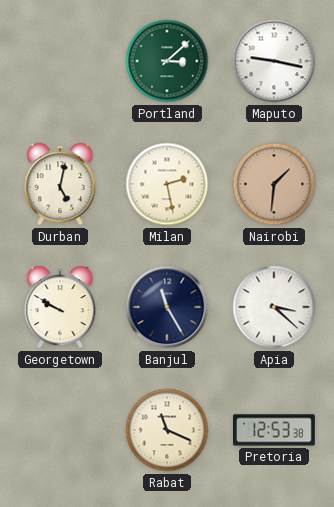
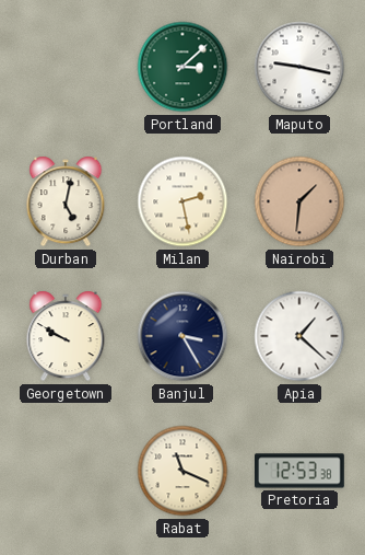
Banjul: 11:25 -> 3:25 (182, 336)
Apia: 3:22 -> 1:22 (299, 336)
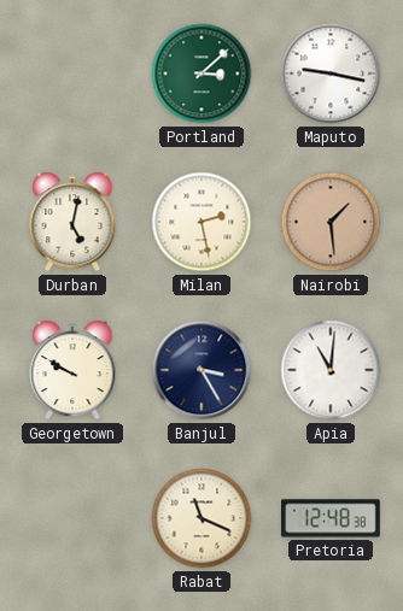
Nairobi: 1:31 -> 1:29 (331, 222)
Apia: 1:22 -> 11:01 (331, 370)
Pretoria: 12:53 -> 12:48 (332, 518)
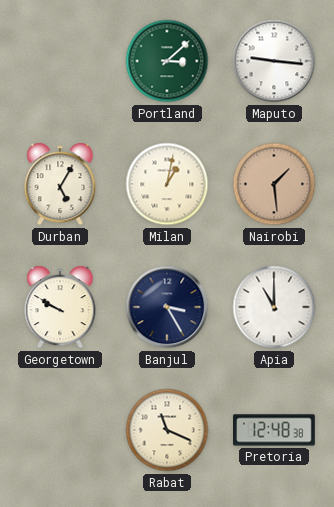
Maputo: 9:17 -> 9:16 (274, 61)
Durban: 5:02 -> 5:05 (60, 184)
Milan: 2:28 -> 1:02 (167, 184)
Apia: 11:01 -> 11:00 (274, 307)
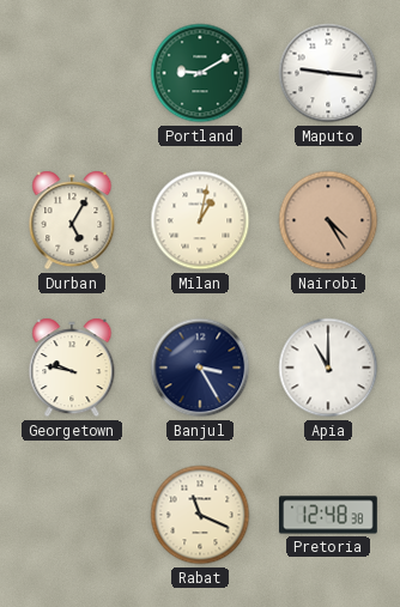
Portland: 3:08 -> 9:10 (200, 73)
Nairobi: 1:29 -> 4:25 (328, 220)
Georgetown: 9:50 -> 9:47 (72, 368)
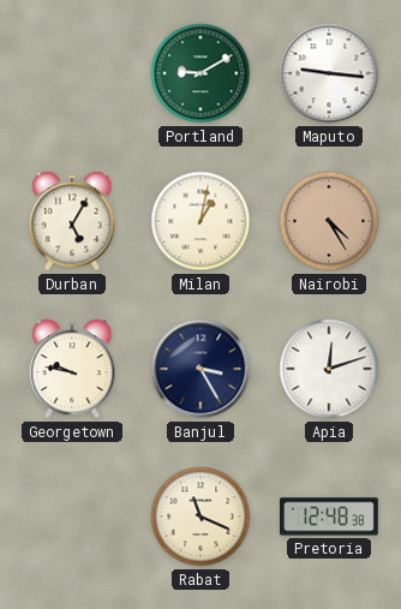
Apia: 11:00 -> 12:12 (329, 369)
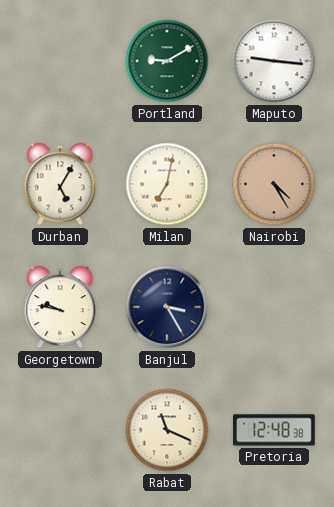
Milan: 1:02 -> 7:02 (167, 184)
Apia: 12:12 -> none (329, 369)
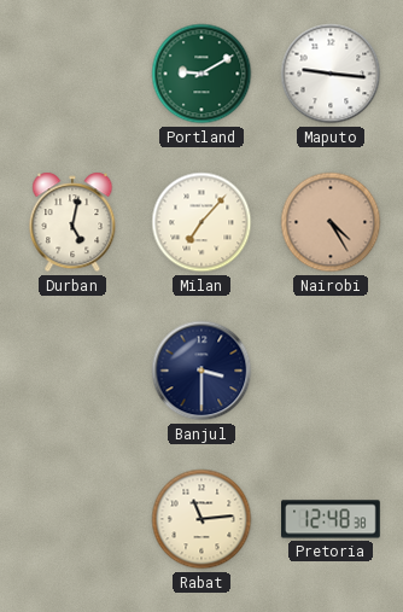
Durban: 5:05 -> 5:02 (72, 222)
Milan: 7:02 -> 7:07 (201, 222)
Georgetown: 9:47 -> none (60, 307)
Banjul: 3:25 -> 3:30 (201, 371)
Rabat: 11:19 -> 11:14 (201, 519)
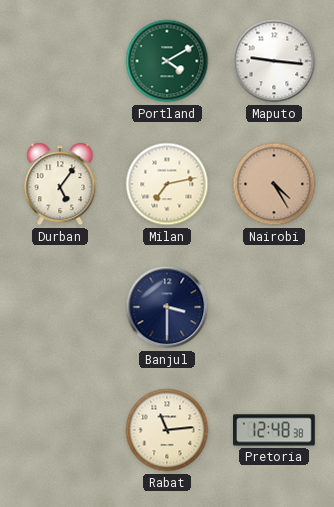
Portland: 9:10 -> 4:10 (167, 61)
Durban: 5:02 -> 5:06 (60, 184)
Milan: 7:07 -> 7:13 (167, 184)
